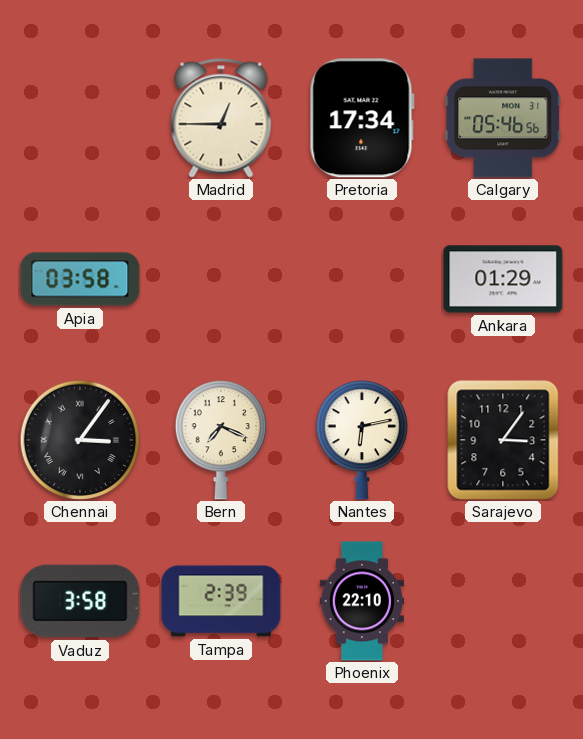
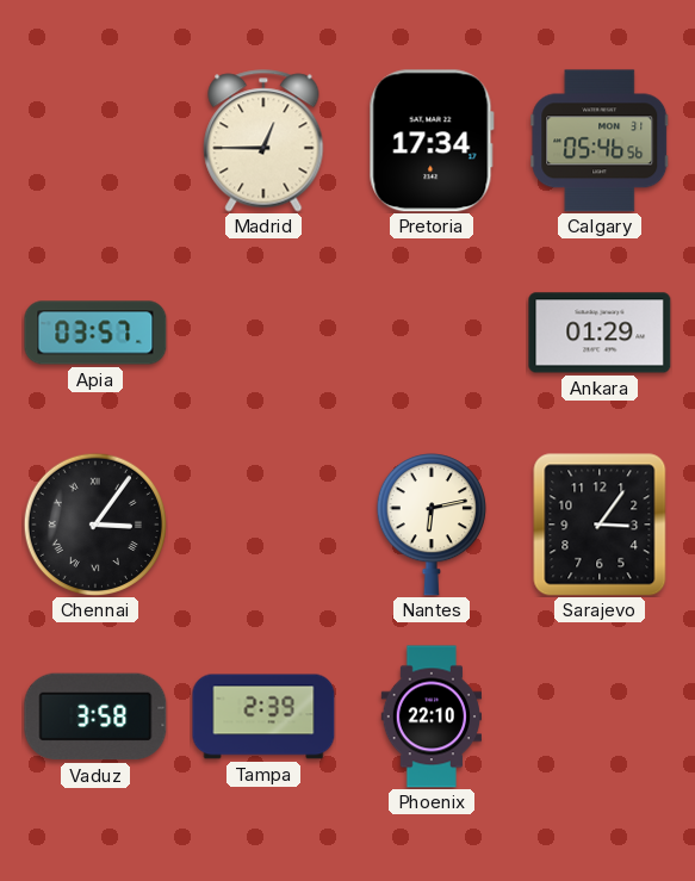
Apia: 03:58 -> 03:57 (95, 333)
Bern: 7:19 -> none (220, 440)
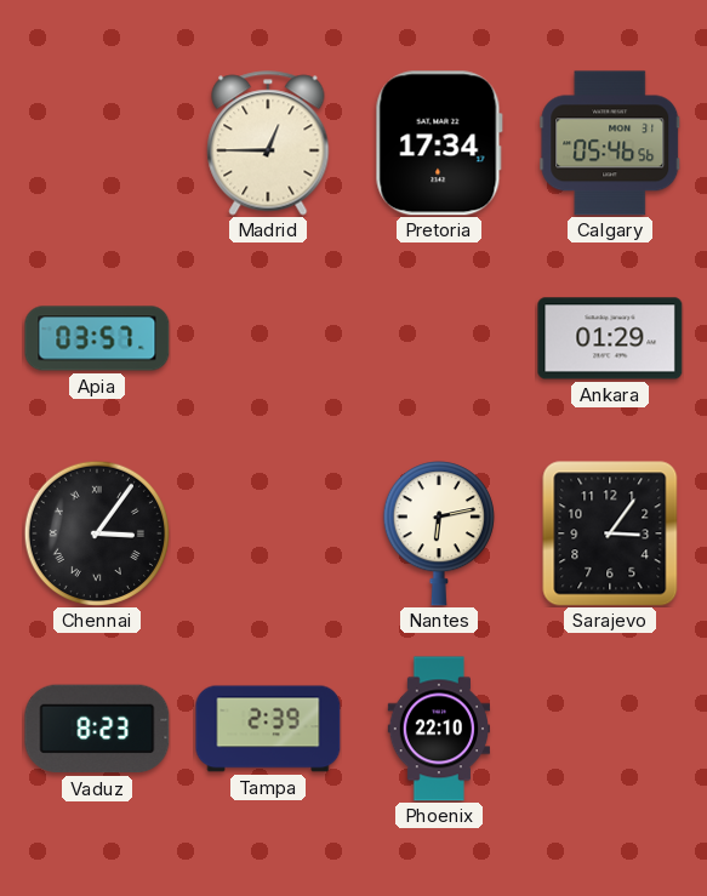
Vaduz: 3:58 -> 8:23 (97, 729)
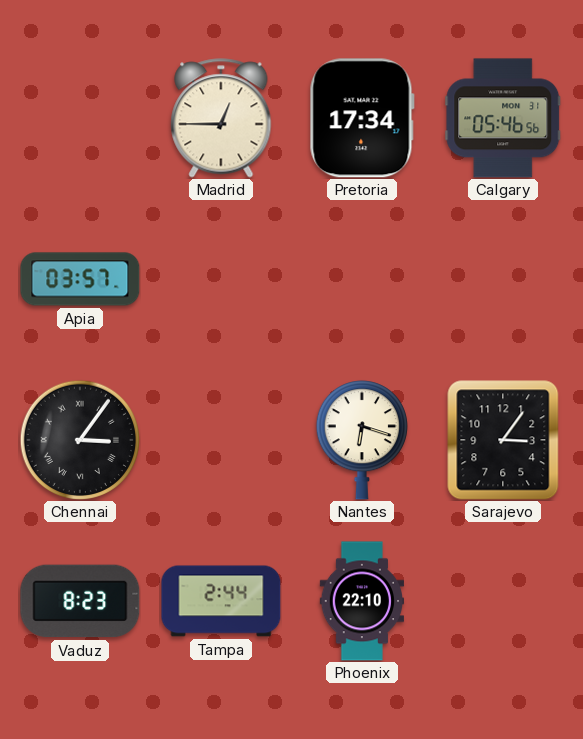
Ankara: 01:29 -> none (610, 338)
Nantes: 6:13 -> 6:18 (361, 440)
Tampa: 2:39 -> 2:44 (221, 601)
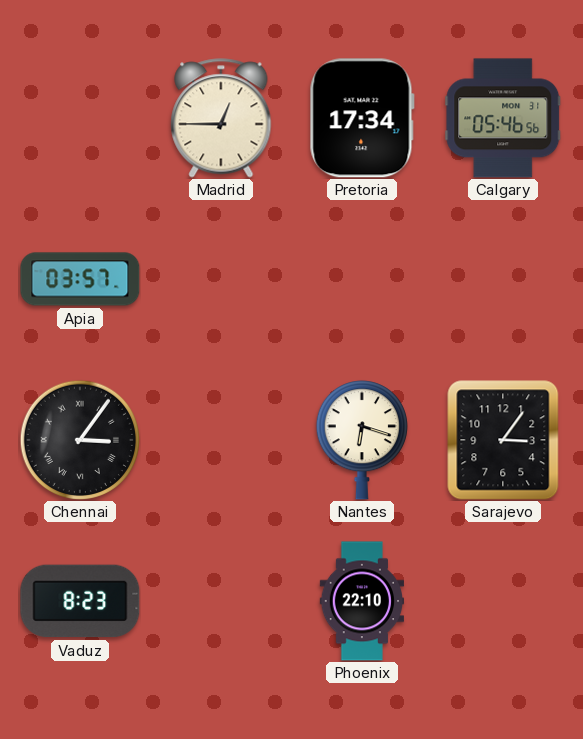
Tampa: 2:44 -> none (221, 601)
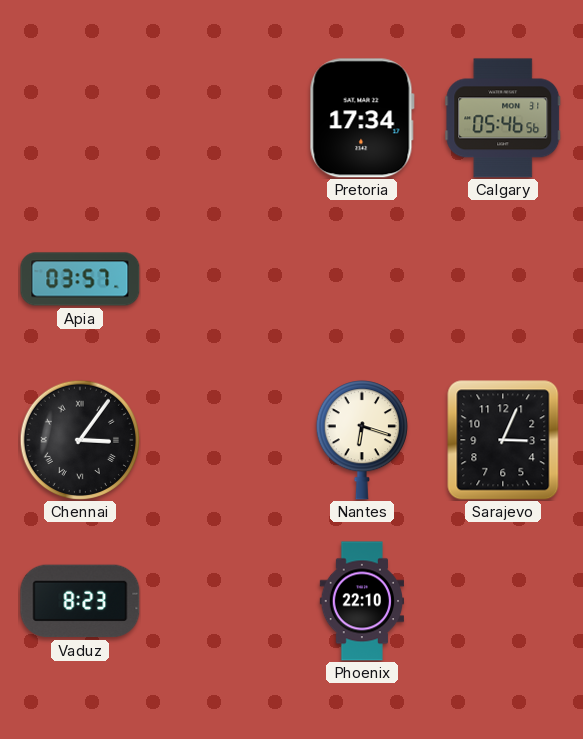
Madrid: 12:45 -> none (221, 118)
Sarajevo: 3:06 -> 3:04 (503, 440)
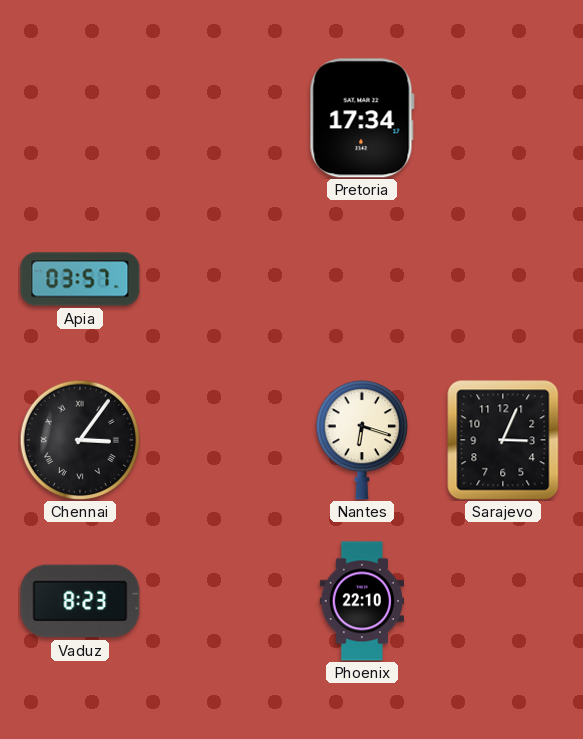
Calgary: 05:46 -> none (503, 118)
